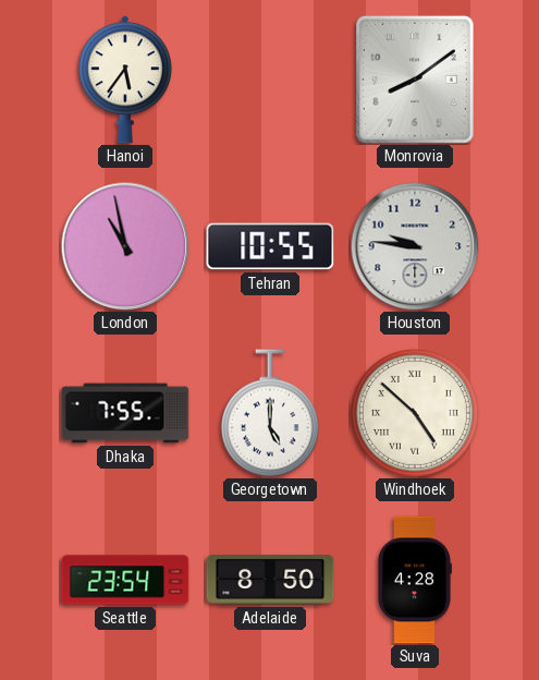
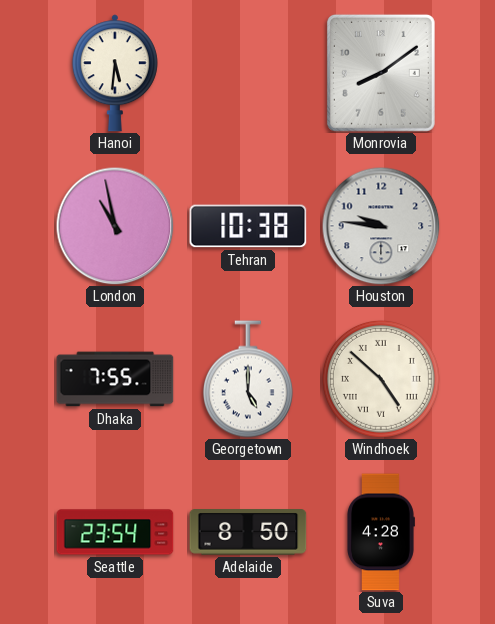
Hanoi: 5:36 -> 5:31 (115, 73)
Tehran: 10:55 -> 10:38 (248, 226)
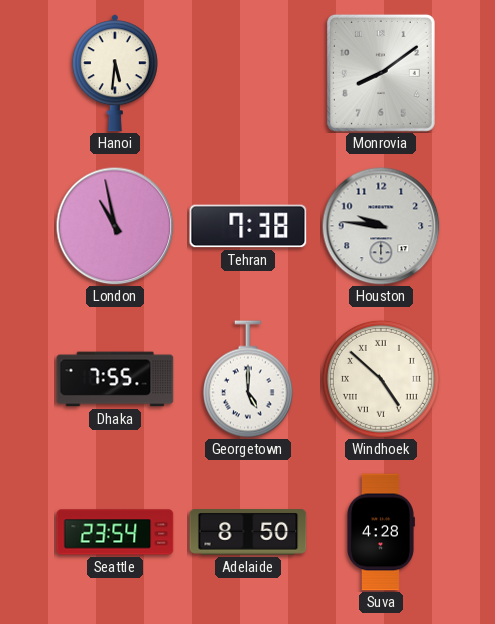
Tehran: 10:38 -> 7:38 (248, 226)
